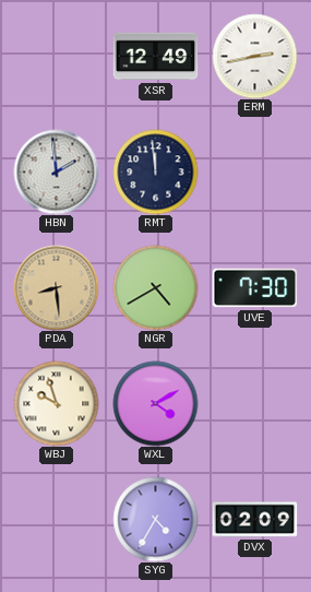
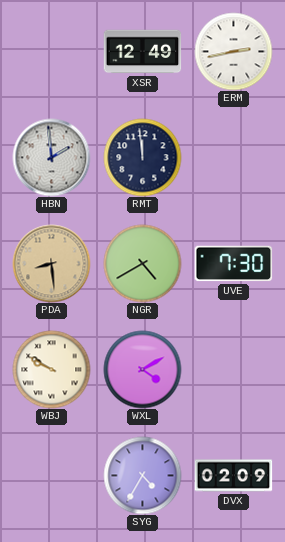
WBJ: 9:57 -> 9:50 (51, 369)
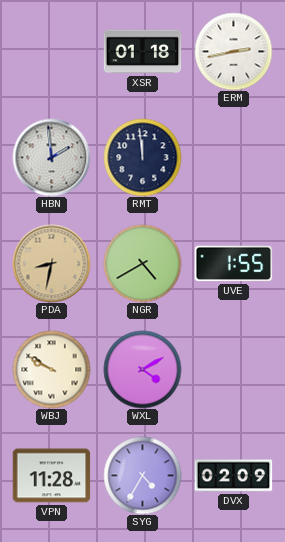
XSR: 12:49 -> 01:18 (142, 52)
PDA: 8:29 -> 8:32 (51, 263)
UVE: 7:30 -> 1:55 (233, 264)
VPN: none -> 11:28 (51, 476)
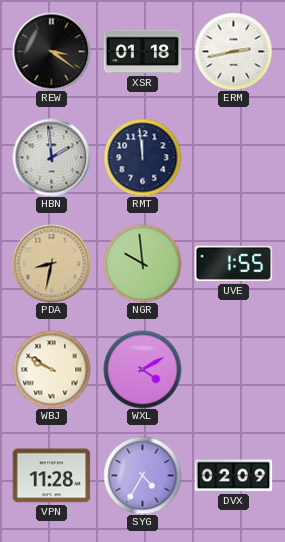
REW: none -> 3:21 (51, 51)
NGR: 4:40 -> 9:59 (142, 263)
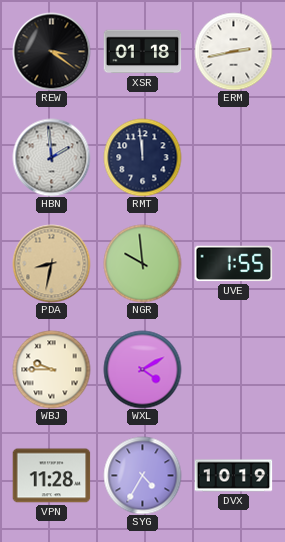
WBJ: 9:50 -> 9:45 (51, 369)
DVX: 02:09 -> 10:19 (233, 476)
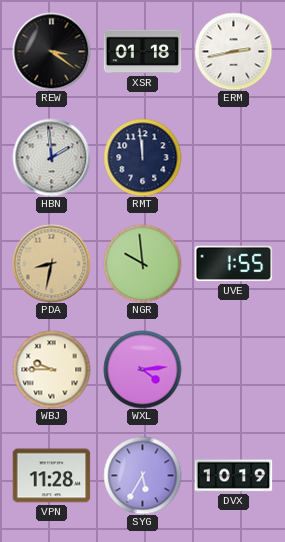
WXL: 4:10 -> 4:14 (142, 369)
SYG: 4:35 -> 5:35 (142, 475)
